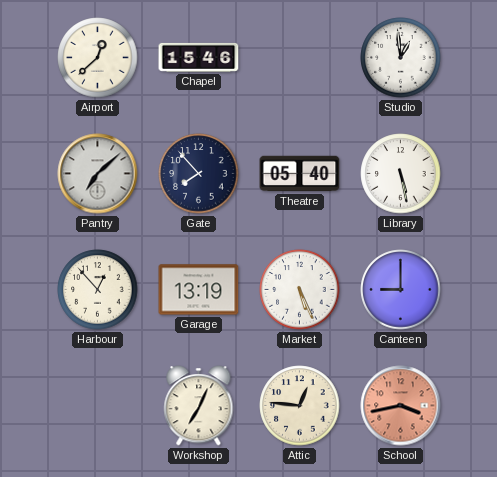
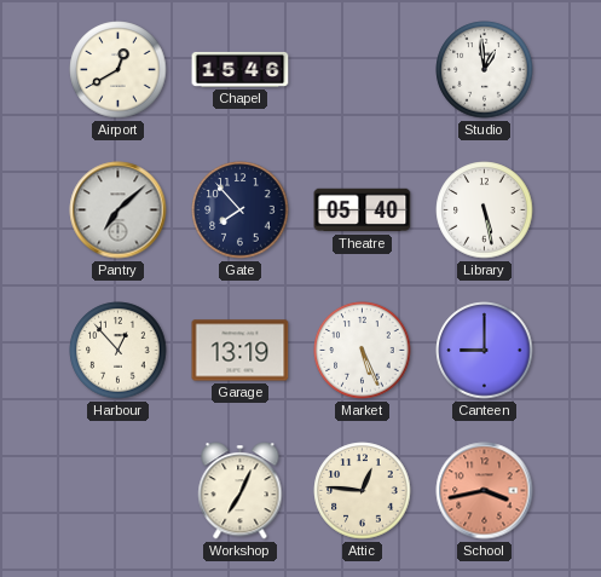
Airport: 12:38 -> 12:40 (119, 70)
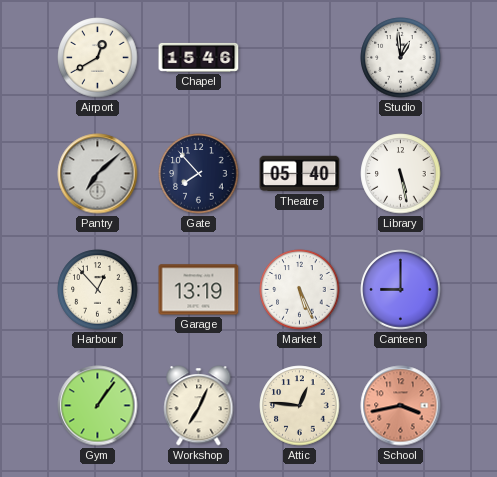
Gym: none -> 1:06 (98, 406)
